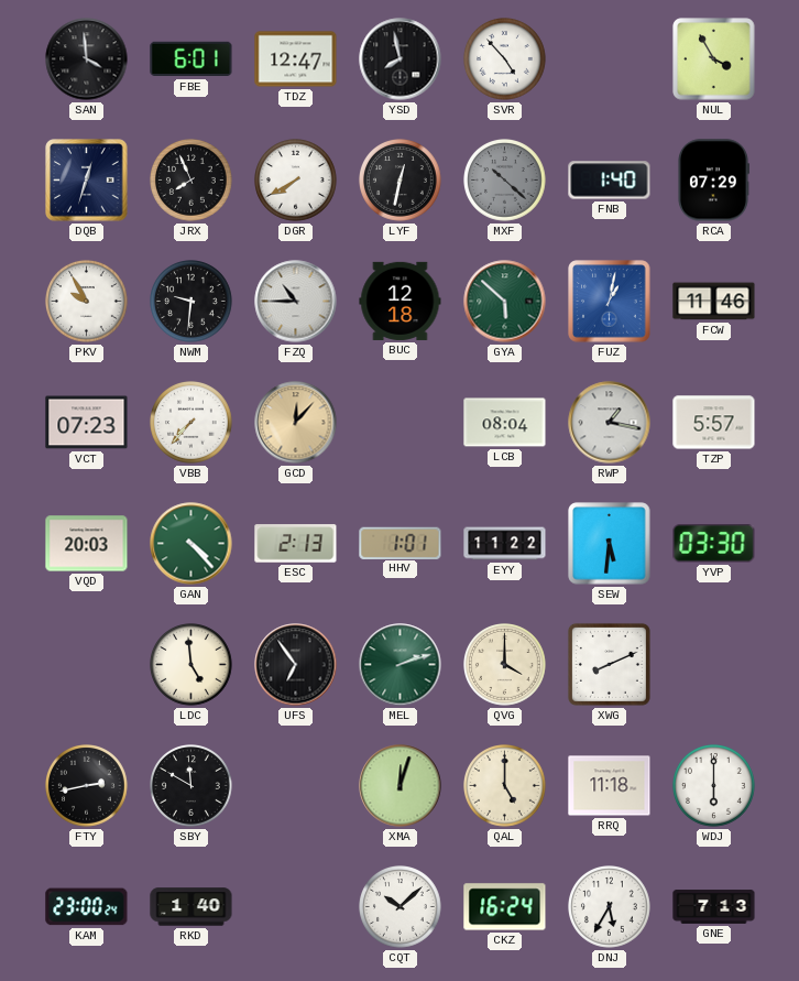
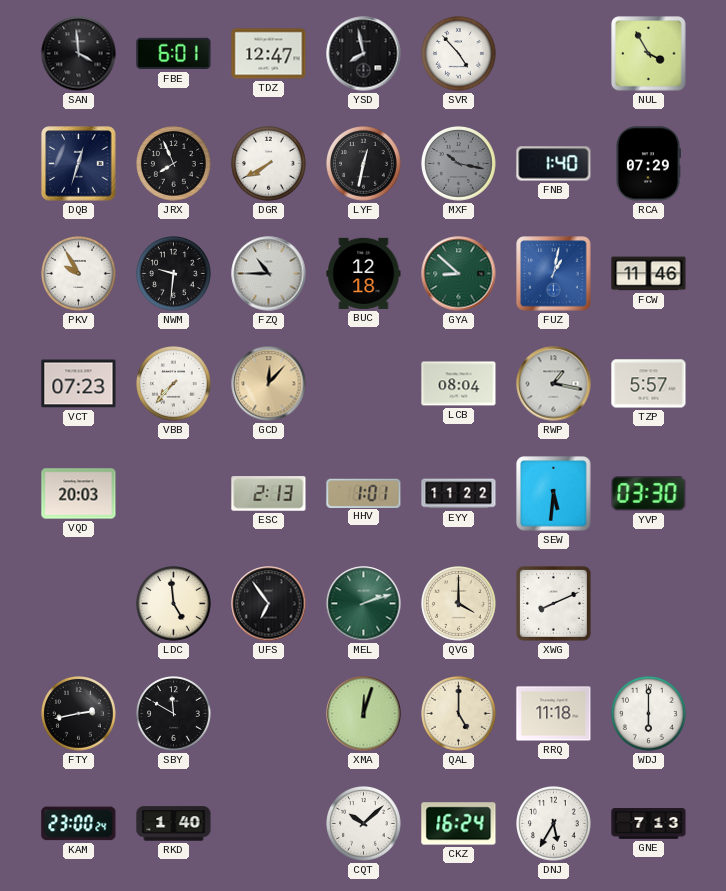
MXF: 10:22 -> 10:17 (459, 164)
GYA: 5:52 -> 8:52 (459, 274)
GAN: 4:23 -> none (191, 544)
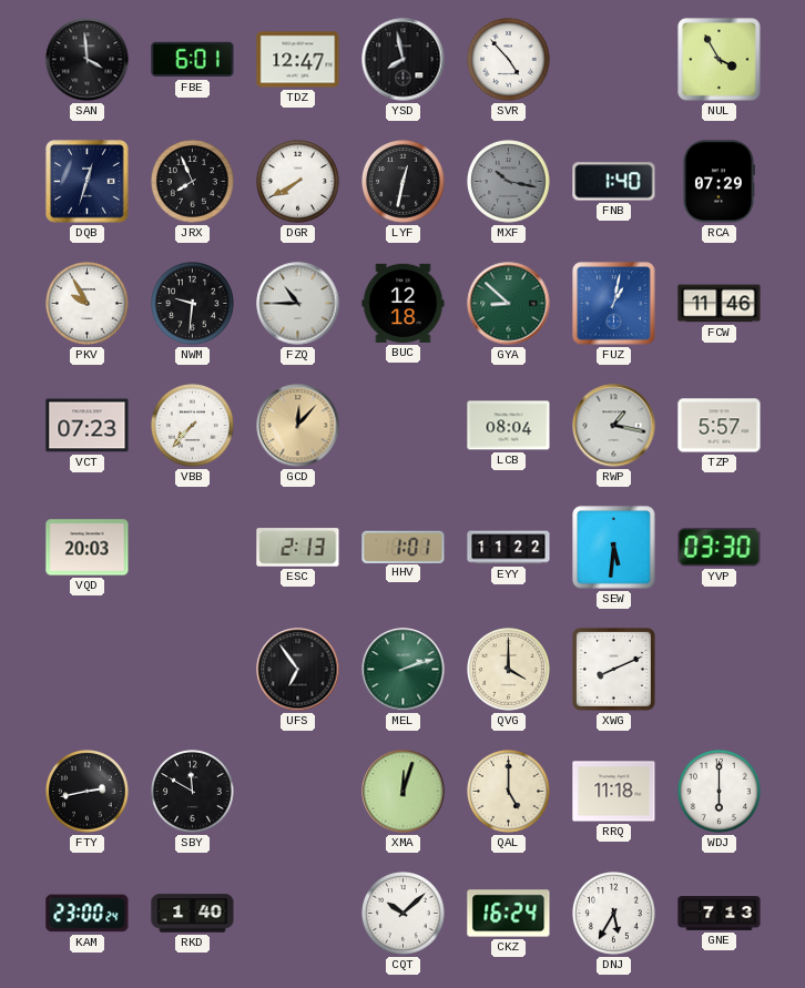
LDC: 4:59 -> none (174, 604)
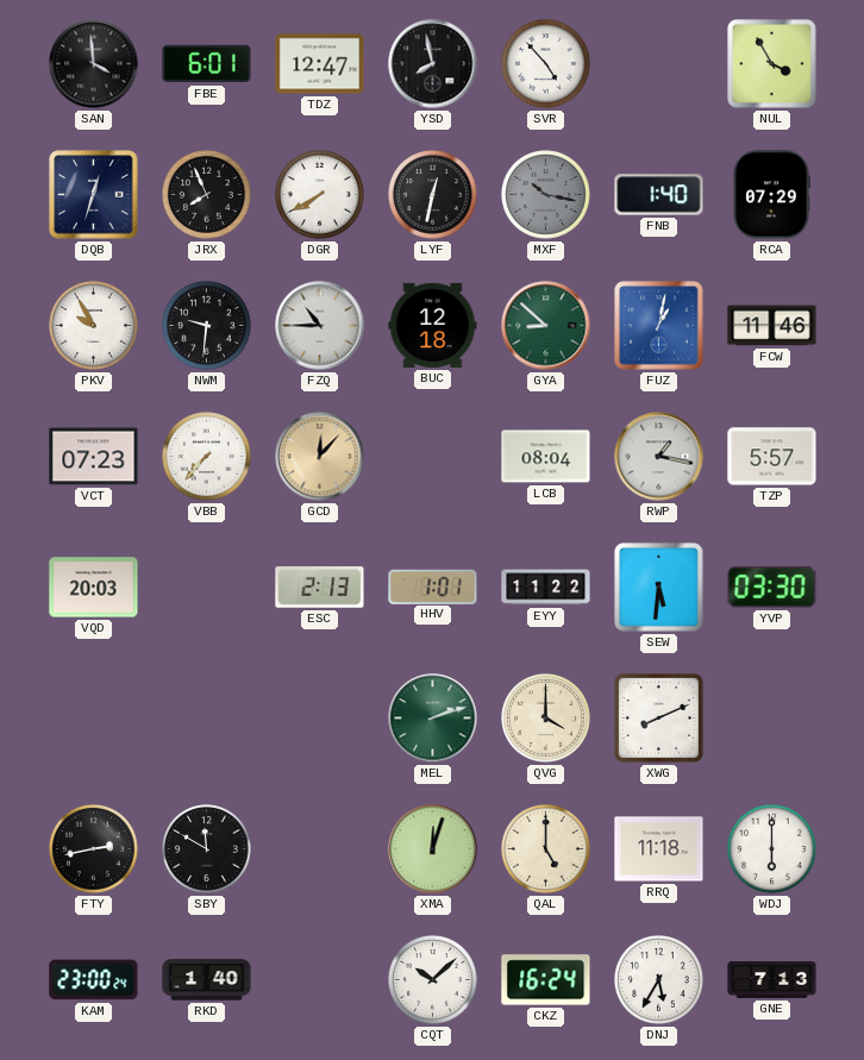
UFS: 6:54 -> none (298, 670)
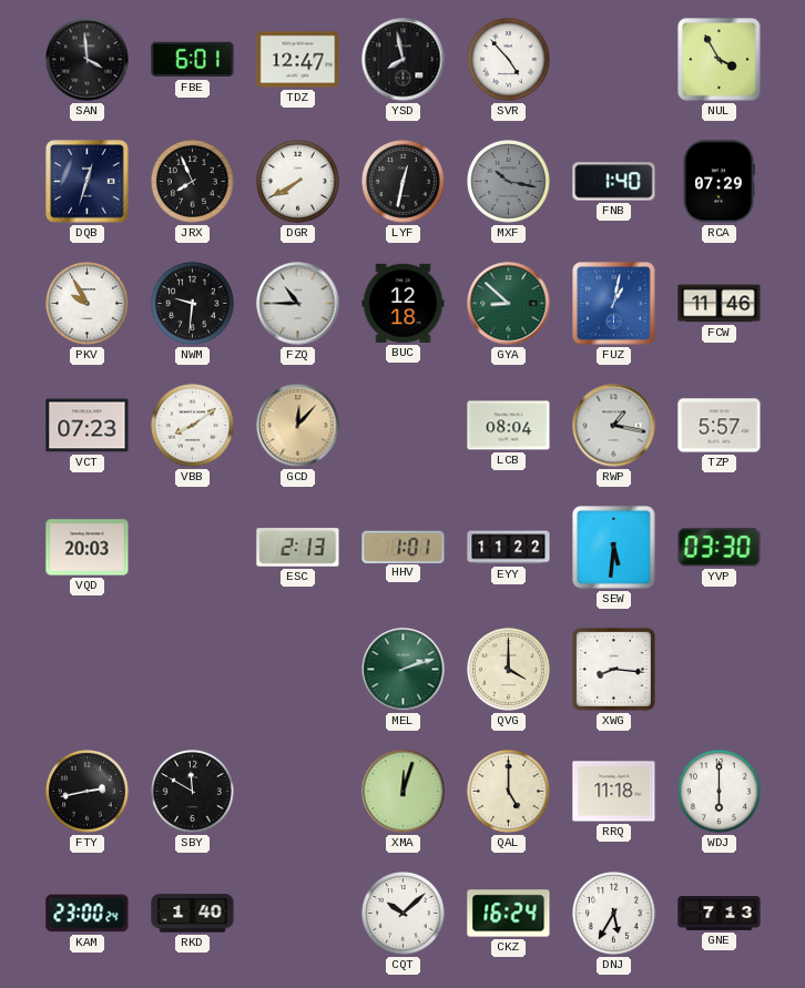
VBB: 7:37 -> 8:09 (193, 426)
XWG: 8:11 -> 8:16 (613, 669)
